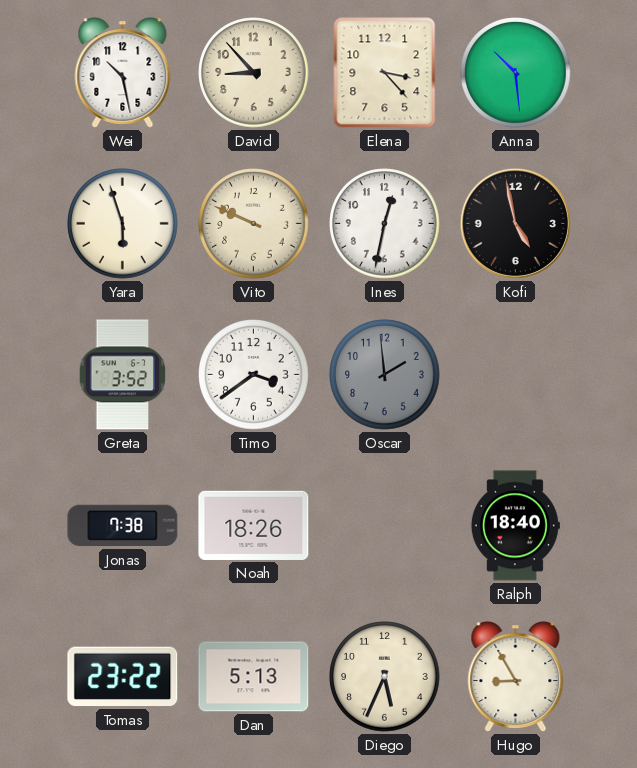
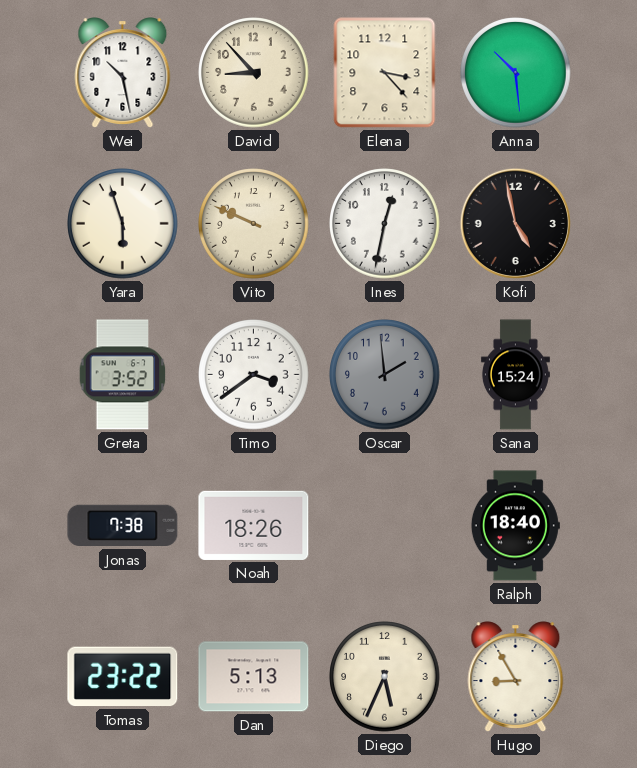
Sana: none -> 15:24 (515, 375)
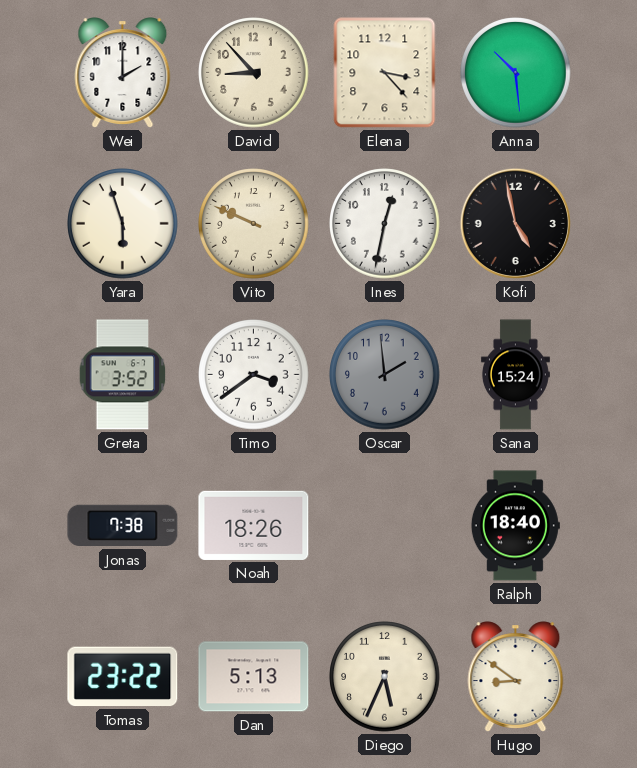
Wei: 10:28 -> 2:00 (123, 73)
Hugo: 8:55 -> 8:51 (516, 677)
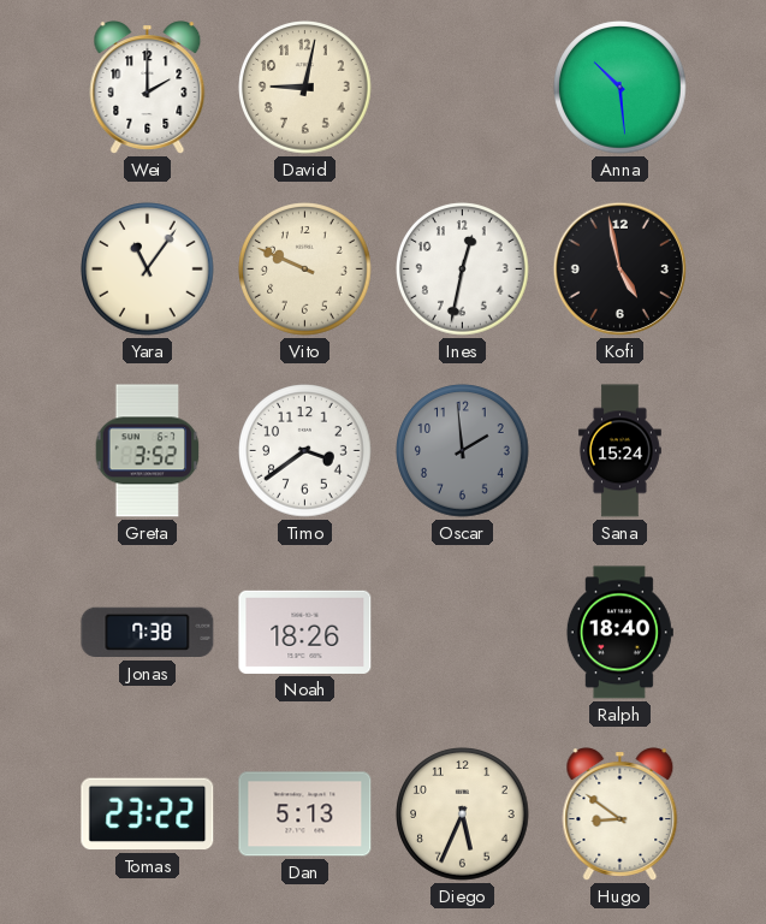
David: 8:53 -> 9:02 (305, 88)
Elena: 3:23 -> none (385, 73)
Yara: 5:57 -> 11:06 (148, 269)
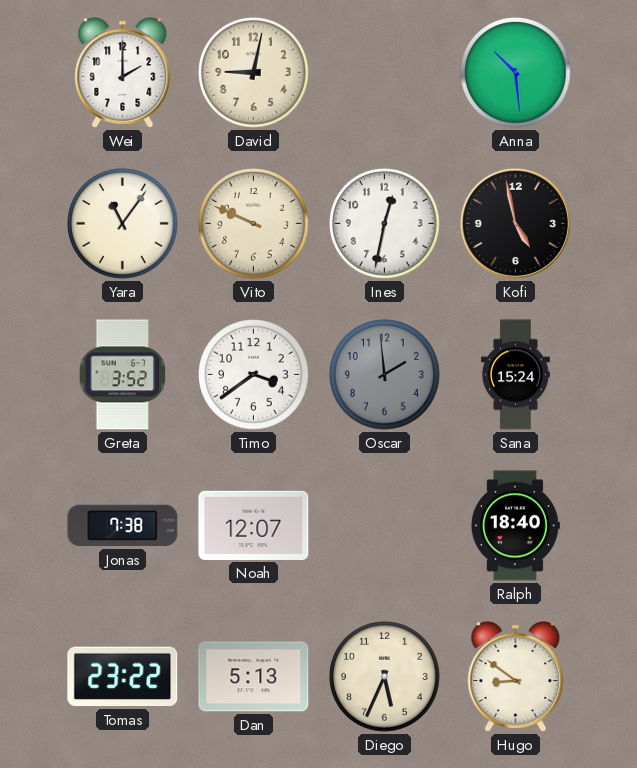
Noah: 18:26 -> 12:07 (254, 525)
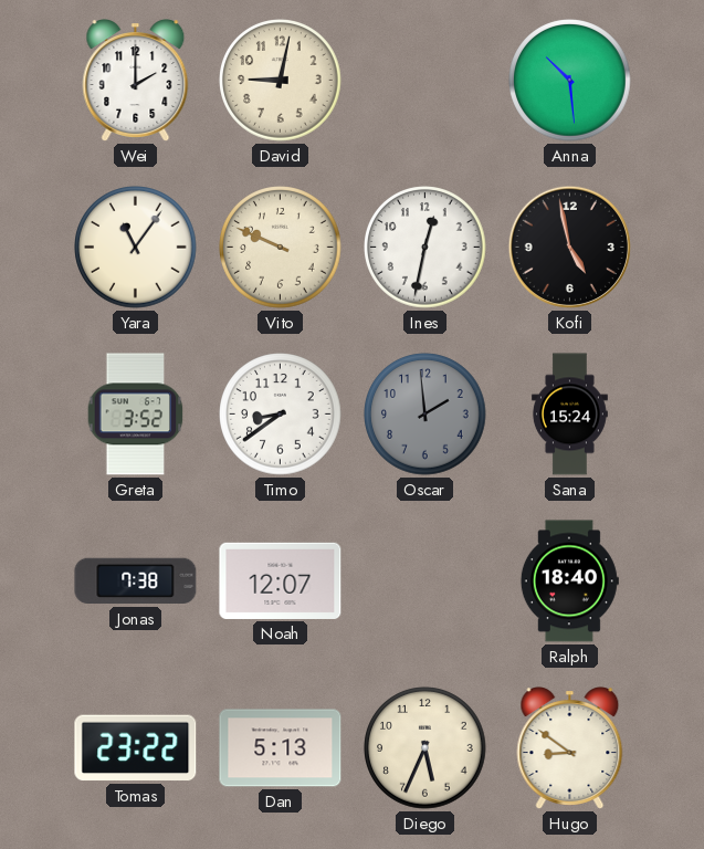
Timo: 3:39 -> 8:39 (281, 415)
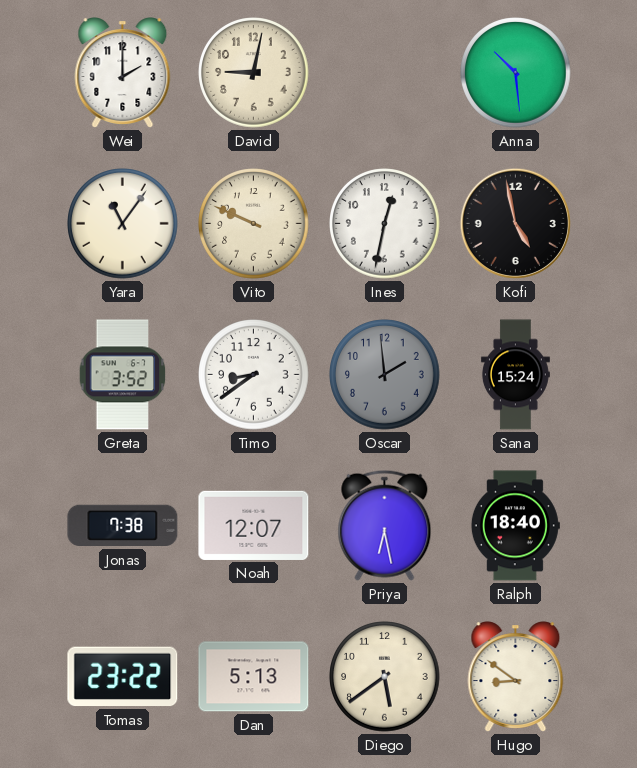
Priya: none -> 6:28 (385, 525)
Diego: 5:34 -> 5:39 (385, 677)
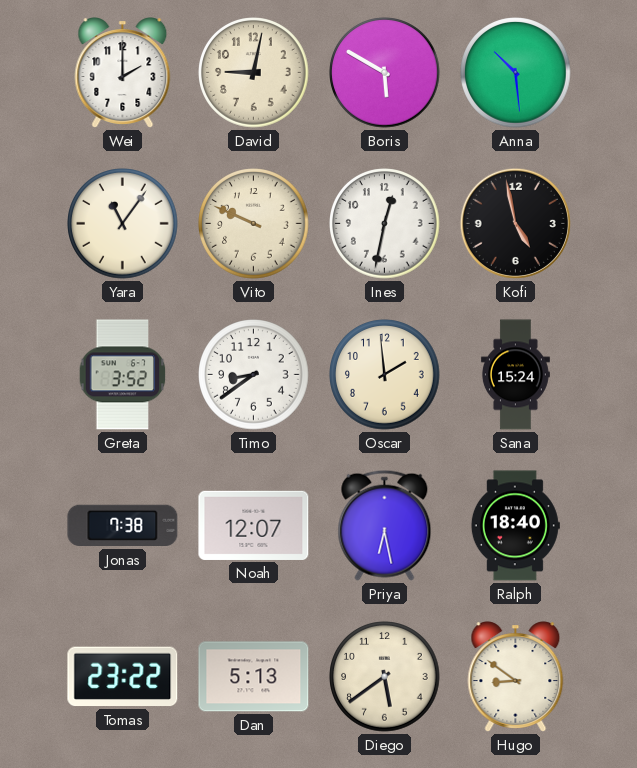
Boris: none -> 5:50 (385, 73)
Oscar dial: grey -> cream (385, 375)
